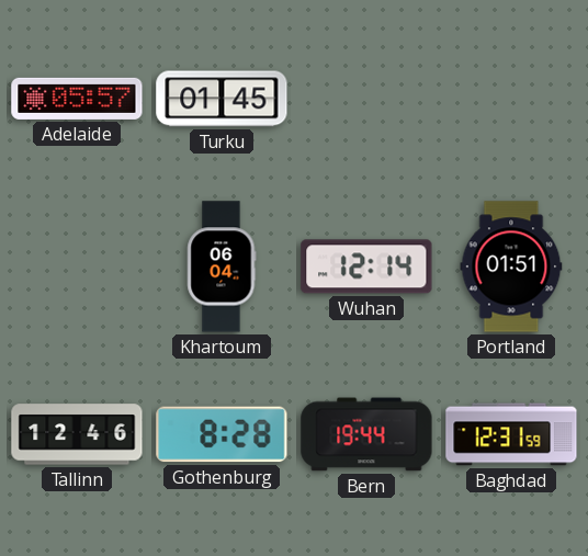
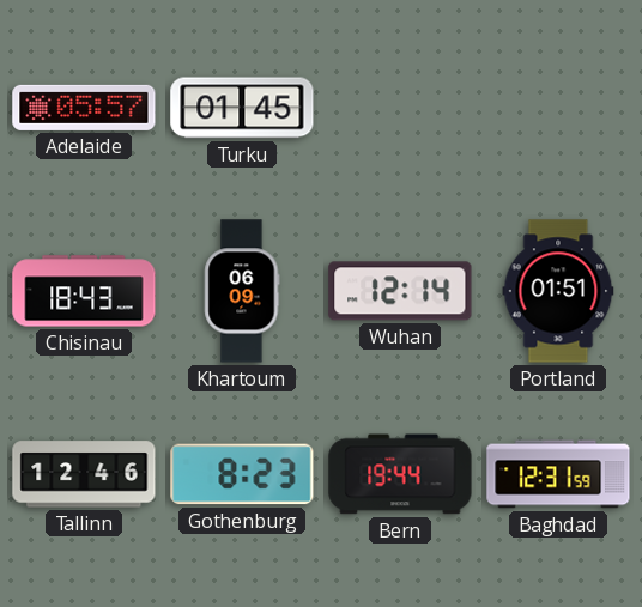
Chisinau: none -> 18:43 (84, 291)
Khartoum: 06:04 -> 06:09 (242, 291)
Gothenburg: 8:28 -> 8:23 (242, 474)
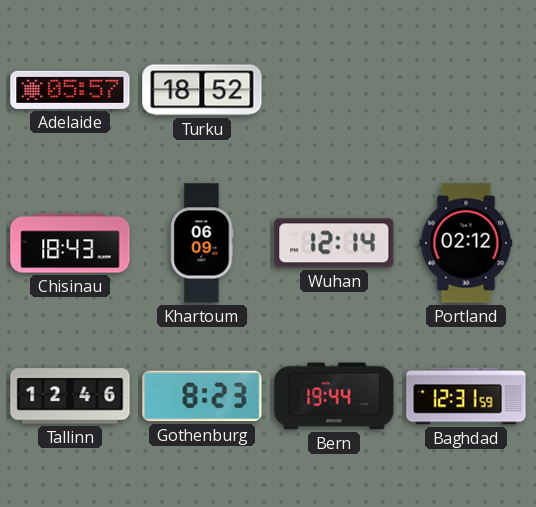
Turku: 01:45 -> 18:52 (202, 90)
Portland: 01:51 -> 02:12 (466, 243)
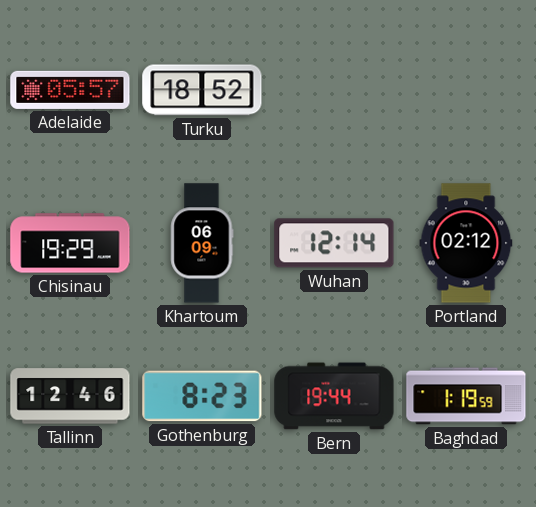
Chisinau: 18:43 -> 19:29 (70, 243)
Baghdad: 12:31 -> 1:19 (466, 396)
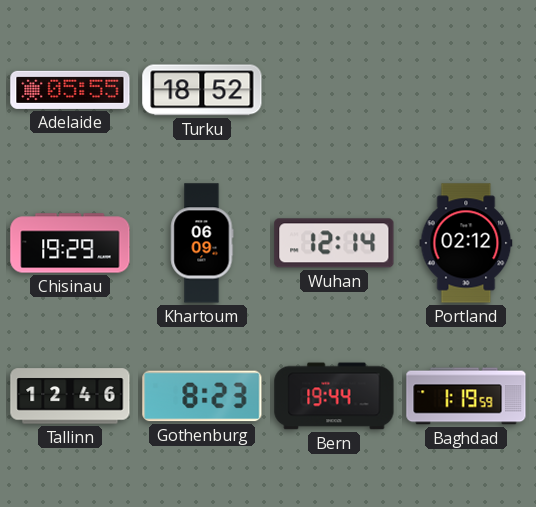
Adelaide: 05:57 -> 05:55 (70, 90)
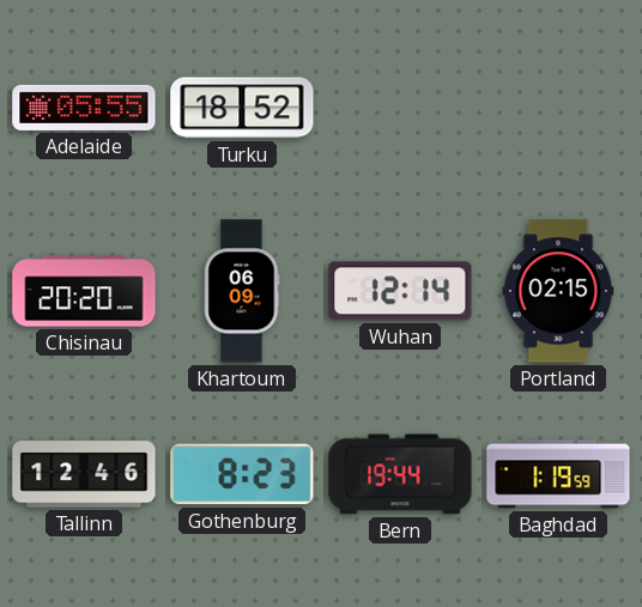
Chisinau: 19:29 -> 20:20 (84, 291)
Portland: 02:12 -> 02:15 (558, 291)
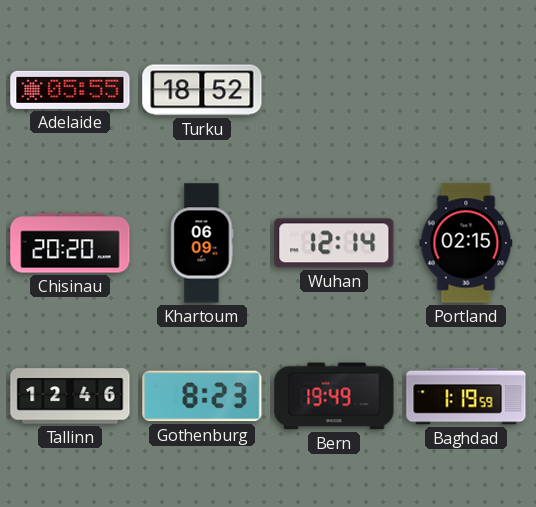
Bern: 19:44 -> 19:49 (334, 396)
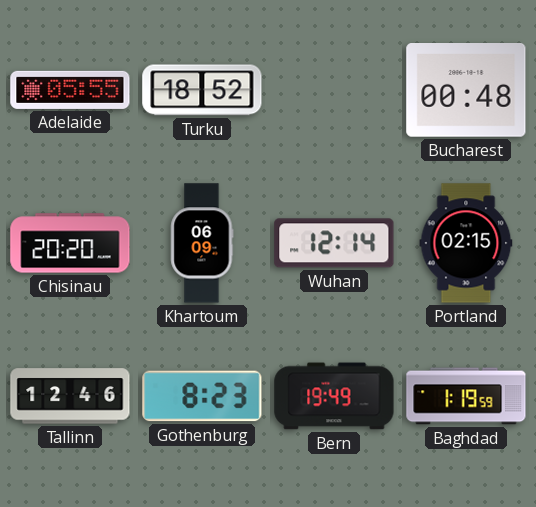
Bucharest: none -> 00:48 (466, 91)
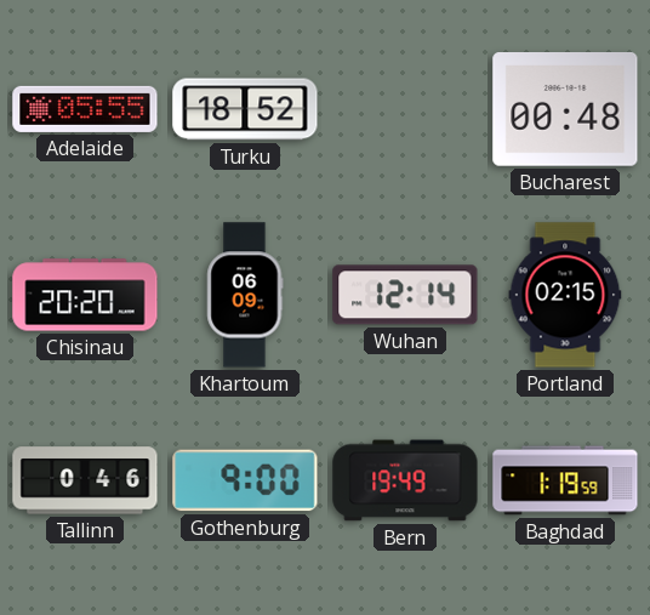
Tallinn: 12:46 -> 0:46 (85, 480)
Gothenburg: 8:23 -> 9:00 (245, 480)
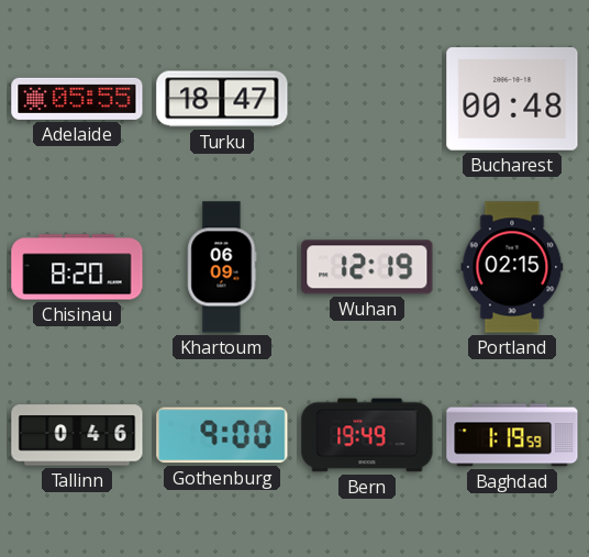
Turku: 18:52 -> 18:47 (222, 99)
Chisinau: 20:20 -> 8:20 (77, 267)
Wuhan: 12:14 -> 12:19 (367, 267)
